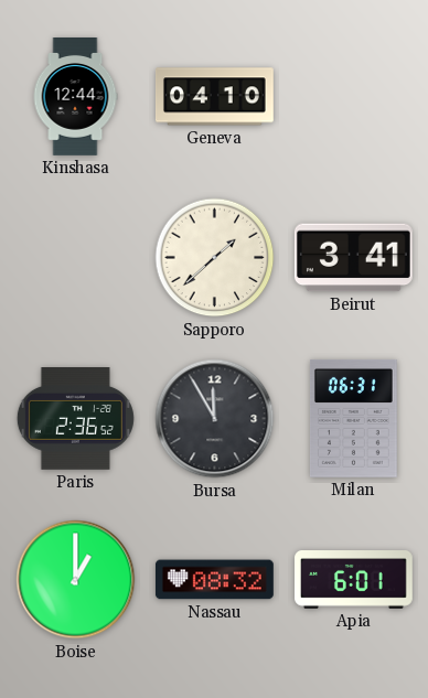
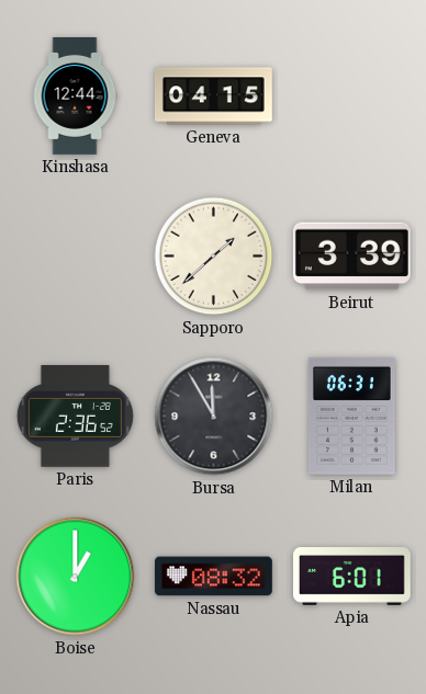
Geneva: 04:10 -> 04:15 (214, 96)
Beirut: 3:41 -> 3:39 (351, 257)
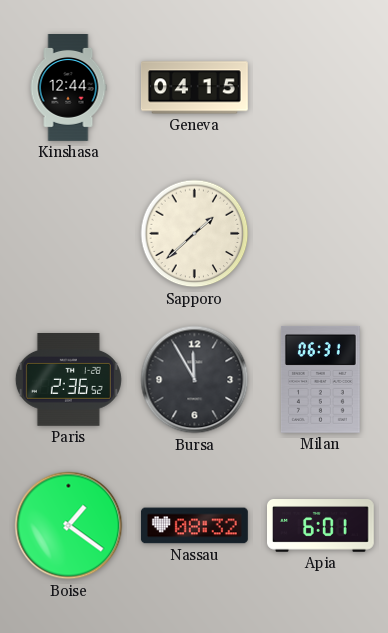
Beirut: 3:39 -> none (351, 257)
Boise: 1:00 -> 1:21 (69, 526)
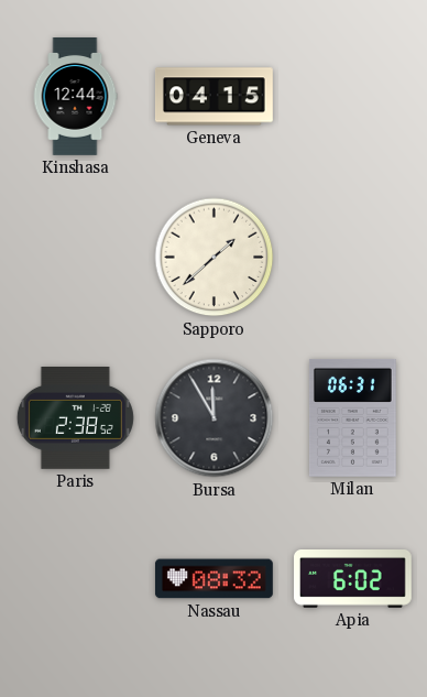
Paris: 2:36 -> 2:38 (75, 418)
Boise: 1:21 -> none (69, 526)
Apia: 6:01 -> 6:02 (353, 579)
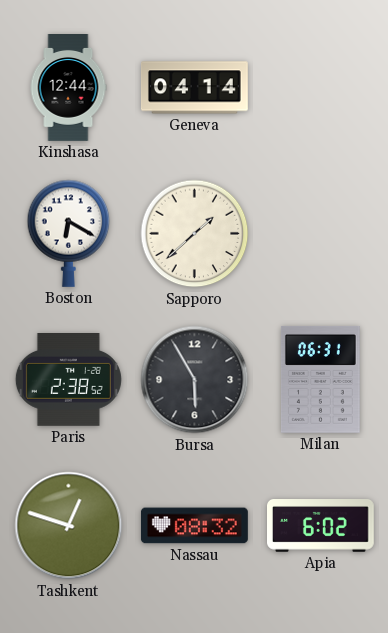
Geneva: 04:15 -> 04:14 (195, 88)
Boston: none -> 6:20 (69, 233)
Bursa: 11:55 -> 5:55 (195, 380)
Tashkent: none -> 12:48 (69, 526)
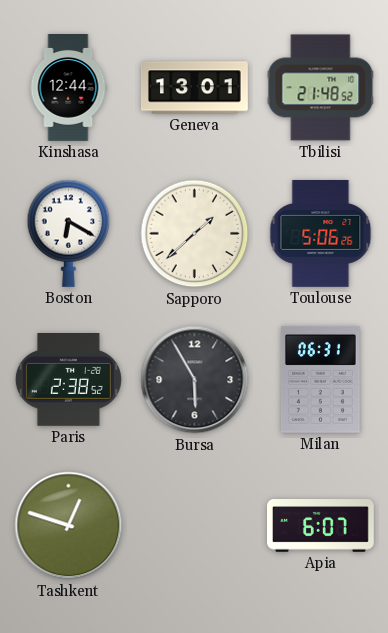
Geneva: 04:14 -> 13:01 (195, 88)
Tbilisi: none -> 21:48 (321, 88)
Toulouse: none -> 5:06 (321, 233)
Nassau: 08:32 -> none (194, 526)
Apia: 6:02 -> 6:07 (321, 526)
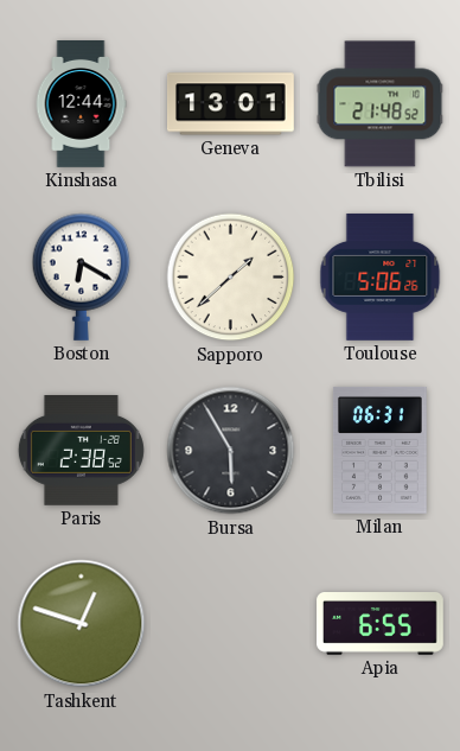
Apia: 6:07 -> 6:55 (381, 624)
